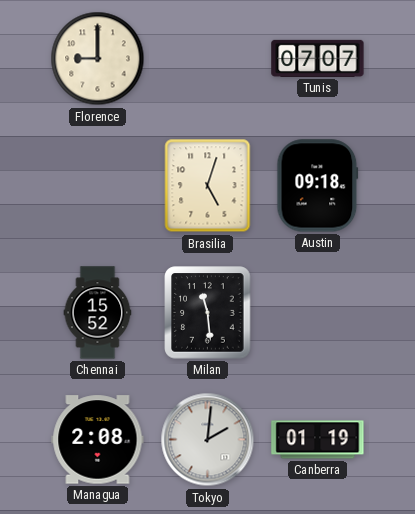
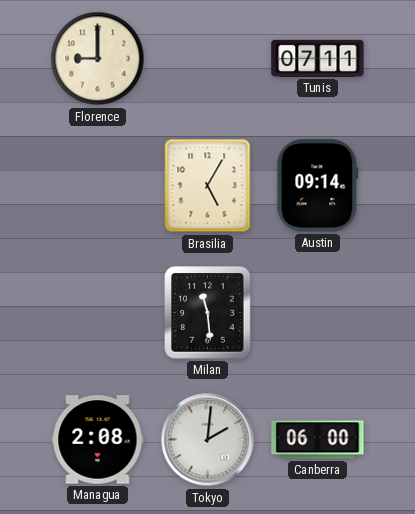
Tunis: 07:07 -> 07:11 (318, 58)
Brasilia: 5:03 -> 5:05 (208, 186)
Austin: 09:18 -> 09:14 (318, 186)
Chennai: 15:52 -> none (98, 313)
Canberra: 01:19 -> 06:00 (318, 440)
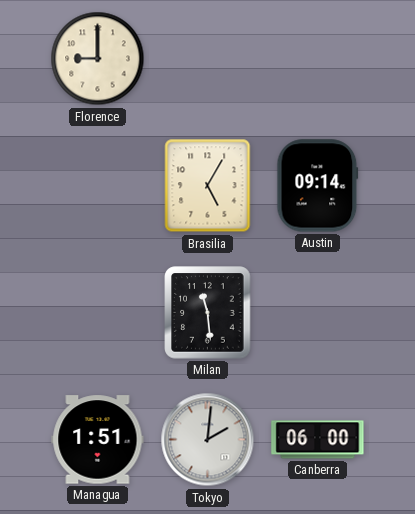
Tunis: 07:11 -> none (318, 58)
Managua: 2:08 -> 1:51 (98, 440)
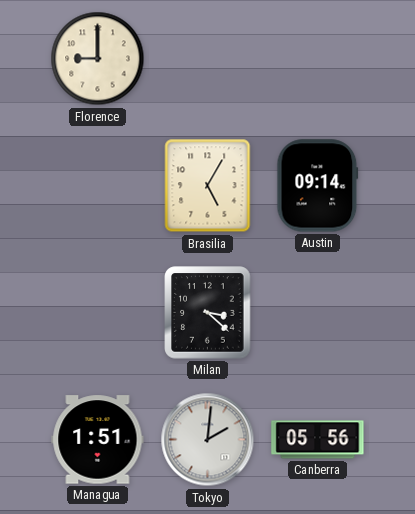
Milan: 11:29 -> 3:22 (208, 313)
Canberra: 06:00 -> 05:56 (318, 440)
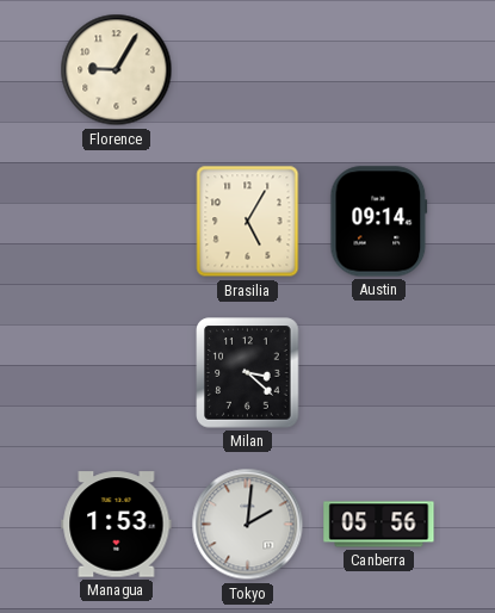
Florence: 9:00 -> 9:05 (117, 70)
Managua: 1:51 -> 1:53 (117, 525)
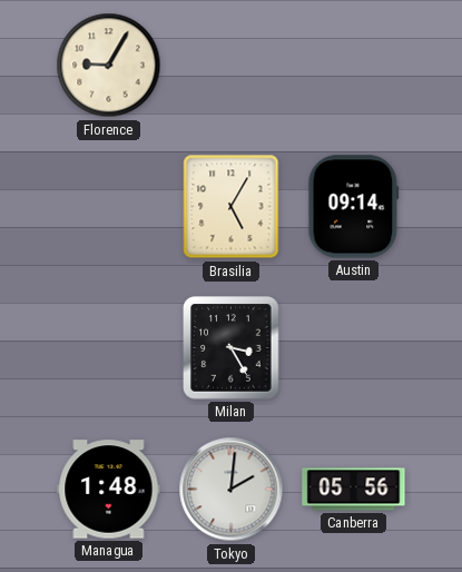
Milan: 3:22 -> 3:25 (232, 348)
Managua: 1:53 -> 1:48 (109, 490)
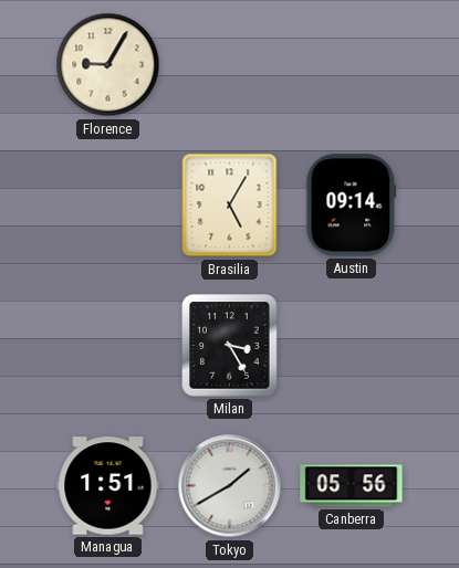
Managua: 1:48 -> 1:51 (108, 486)
Tokyo: 2:01 -> 1:40 (230, 486)
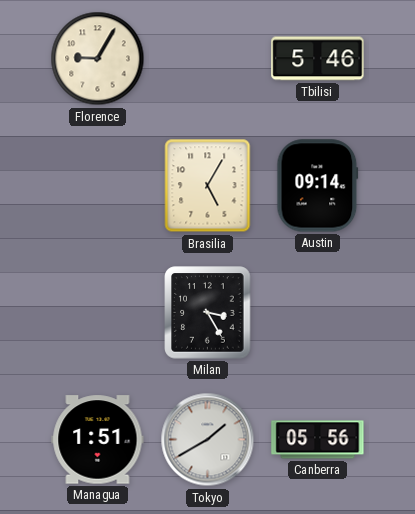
Tbilisi: none -> 5:46 (318, 59)
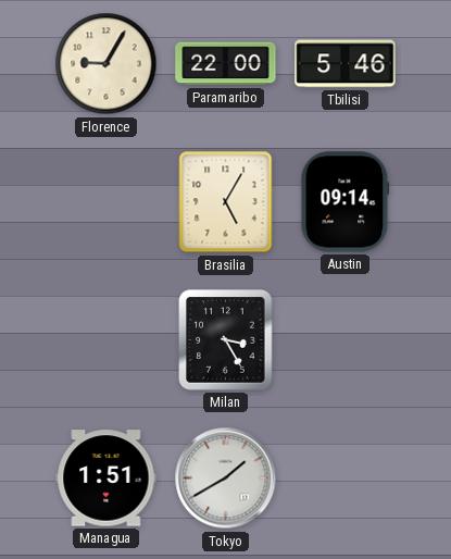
Paramaribo: none -> 22:00 (226, 64)
Canberra: 05:56 -> none (318, 440)
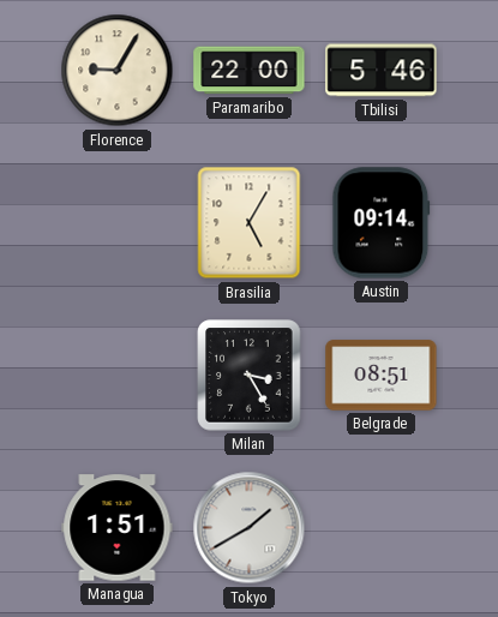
Belgrade: none -> 08:51 (382, 376)
